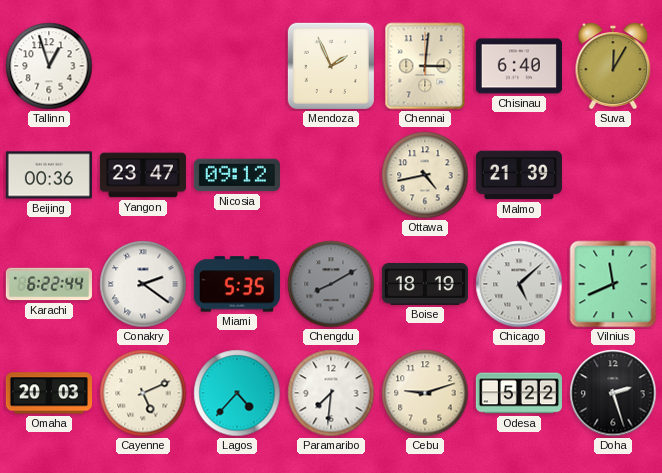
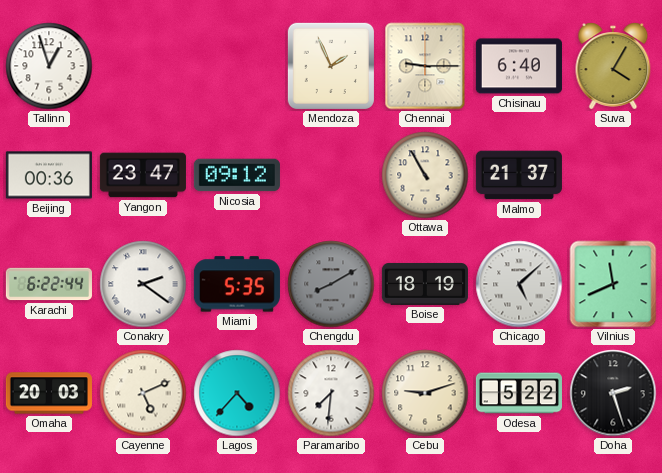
Chennai: 3:01 -> 9:15 (425, 66)
Suva: 12:05 -> 4:05 (613, 66)
Ottawa: 4:43 -> 10:55 (425, 175)
Malmo: 21:39 -> 21:37 (519, 175)
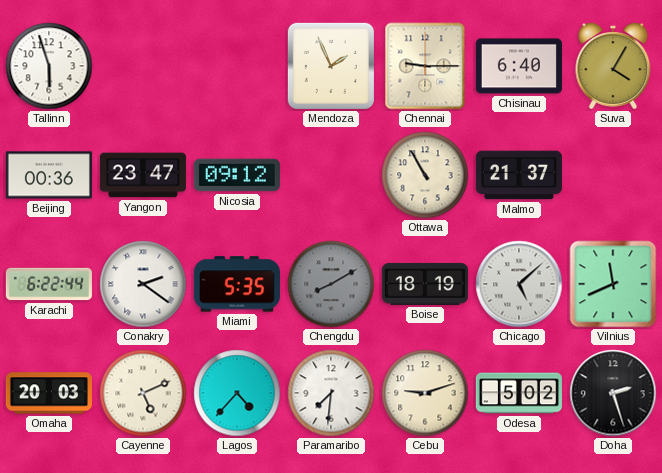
Tallinn: 12:57 -> 5:57 (49, 66)
Odesa: 5:22 -> 5:02 (519, 393)
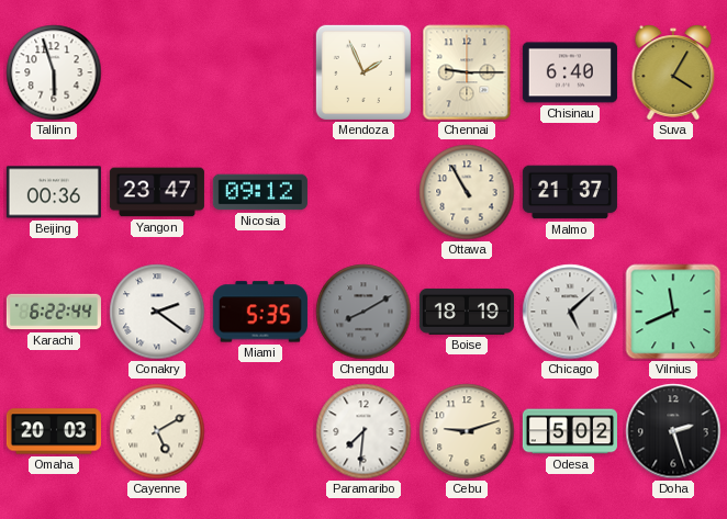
Cayenne: 5:11 -> 5:10 (157, 431)
Lagos: 4:37 -> none (237, 393)
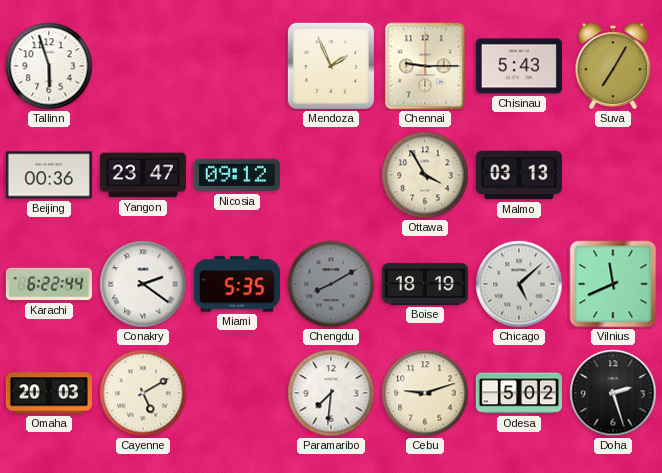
Chisinau: 6:40 -> 5:43 (519, 66)
Suva: 4:05 -> 7:05 (613, 66)
Ottawa: 10:55 -> 3:55 (425, 175)
Malmo: 21:37 -> 03:13 (519, 175)
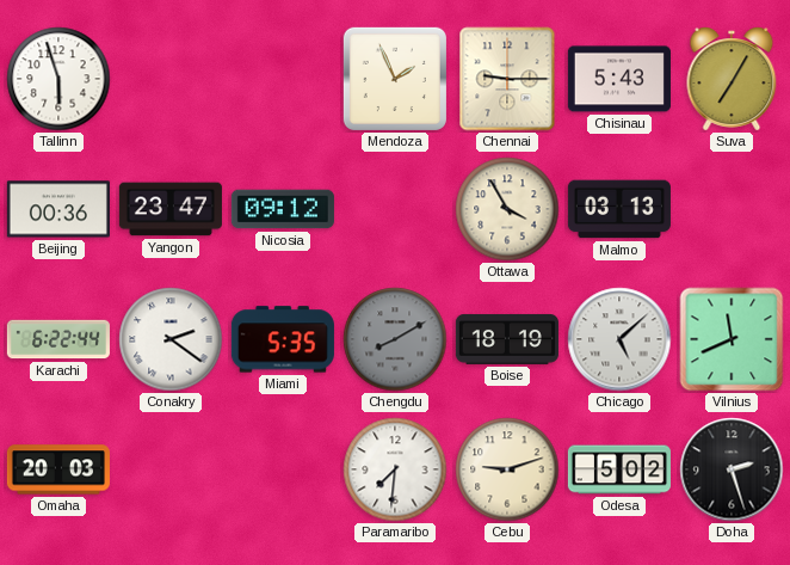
Cayenne: 5:10 -> none (143, 393)
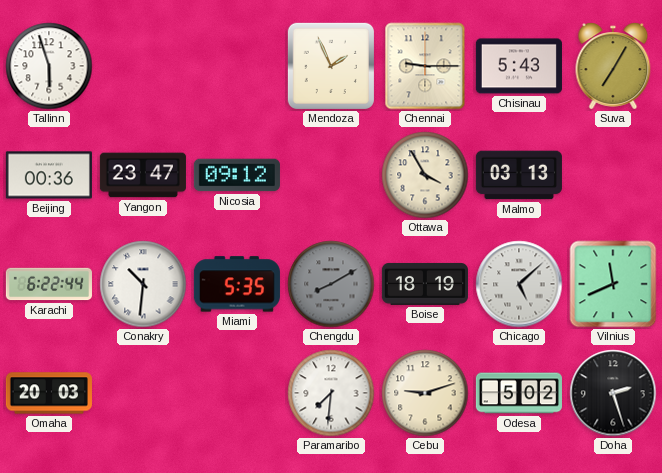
Conakry: 2:21 -> 10:31 (143, 284)
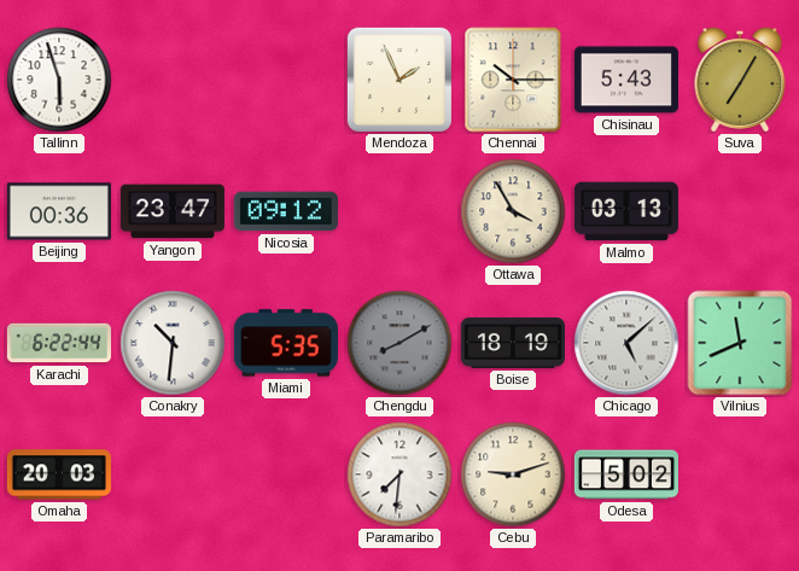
Chennai: 9:15 -> 10:15 (513, 80)
Doha: 2:27 -> none (613, 393)
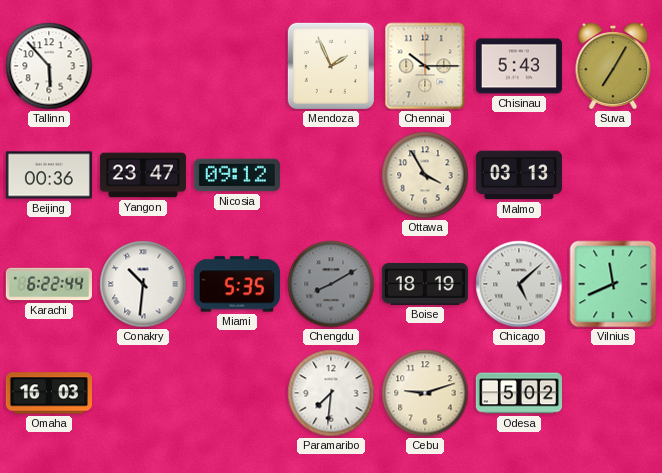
Tallinn: 5:57 -> 5:53 (49, 66)
Omaha: 20:03 -> 16:03 (49, 393)
